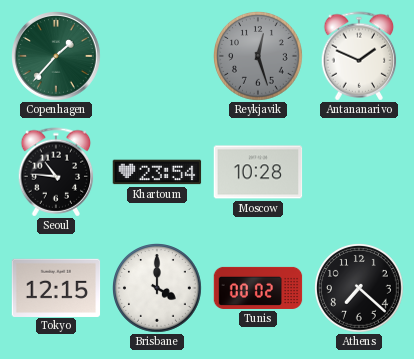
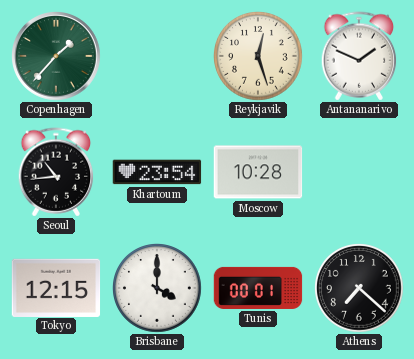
Reykjavik dial: grey -> cream (259, 57)
Seoul: 10:46 -> 10:44 (56, 172)
Tunis: 00:02 -> 00:01 (258, 288)
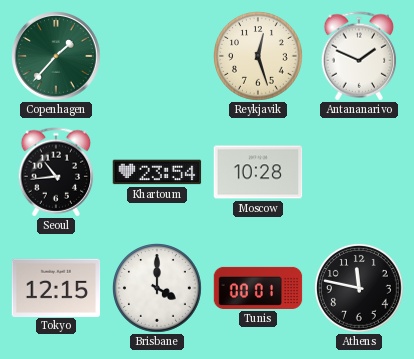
Athens: 7:22 -> 11:47 (360, 289)
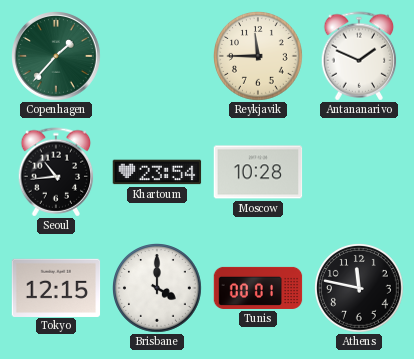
Reykjavik: 12:27 -> 11:45 (259, 57)
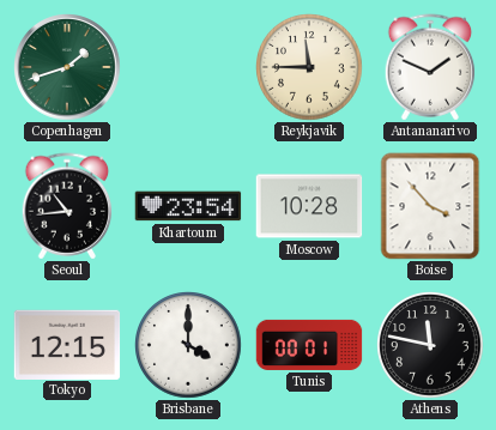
Copenhagen: 1:37 -> 1:42 (68, 68)
Boise: none -> 3:53 (430, 206)
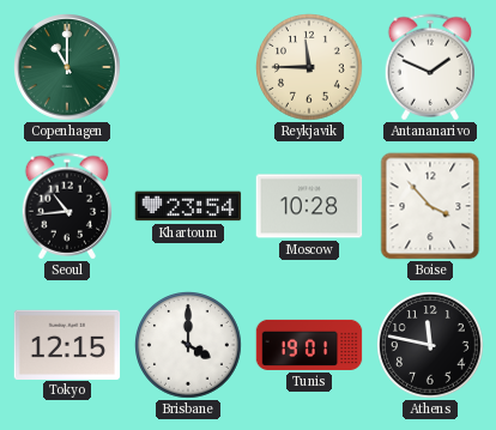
Copenhagen: 1:42 -> 11:00 (68, 68)
Tunis: 00:01 -> 19:01 (309, 345)
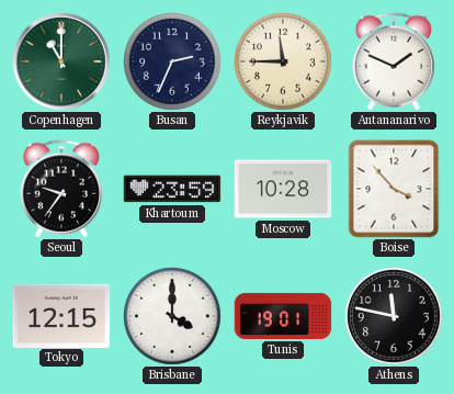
Busan: none -> 2:34 (173, 63)
Seoul: 10:44 -> 9:36 (61, 189)
Khartoum: 23:54 -> 23:59 (172, 189)
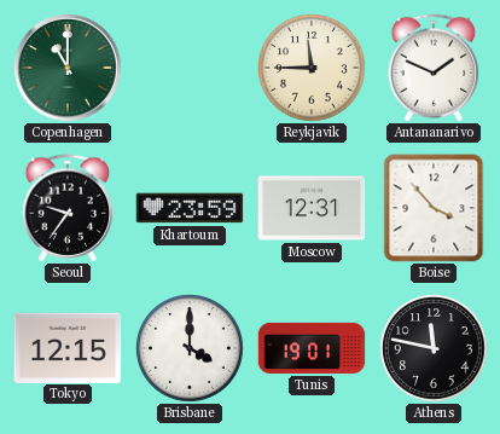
Busan: 2:34 -> none (173, 63)
Moscow: 10:28 -> 12:31 (312, 208)
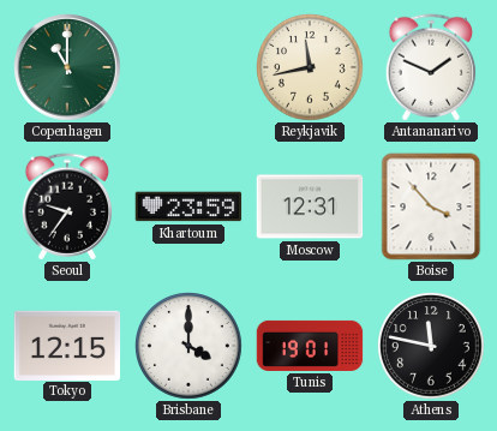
Reykjavik: 11:45 -> 11:43 (311, 68)
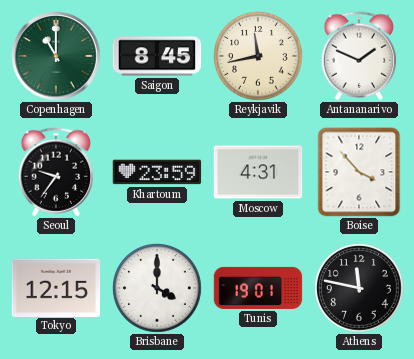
Saigon: none -> 8:45 (157, 56)
Moscow: 12:31 -> 4:31 (258, 172)
